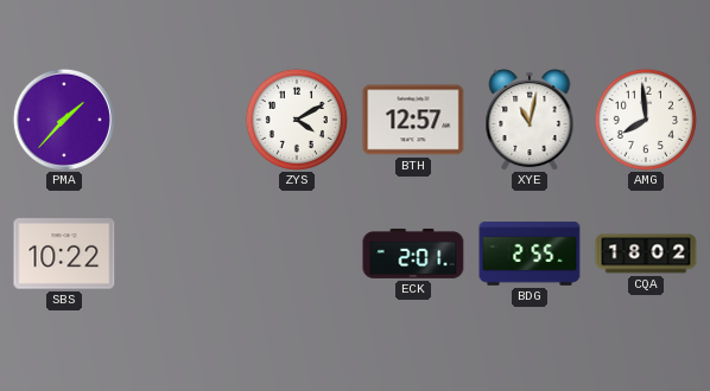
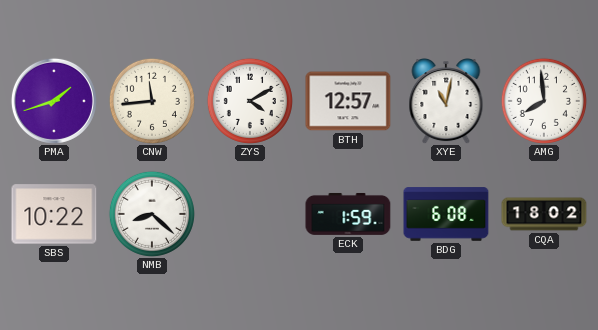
PMA: 1:37 -> 1:42 (54, 101)
CNW: none -> 11:44 (152, 101)
NMB: none -> 8:22 (152, 214)
ECK: 2:01 -> 1:59 (348, 214)
BDG: 2:55 -> 6:08 (446, 214)
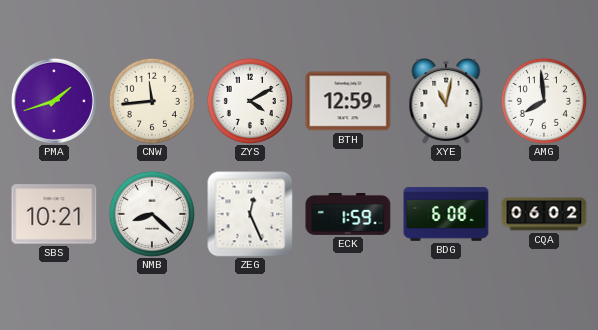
BTH: 12:57 -> 12:59 (348, 101)
SBS: 10:22 -> 10:21 (54, 214)
ZEG: none -> 12:26 (250, 214)
CQA: 18:02 -> 06:02 (544, 214)
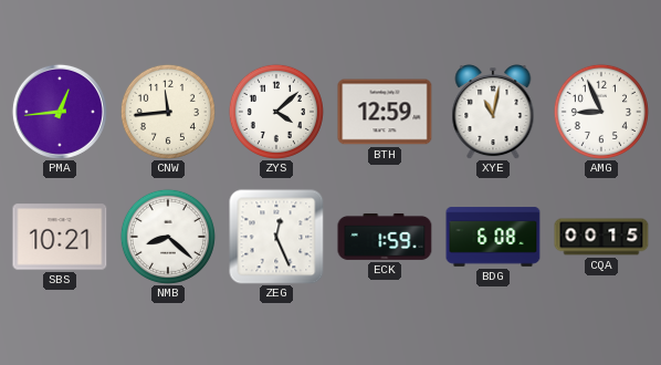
PMA: 1:42 -> 12:44 (60, 112)
ZYS: 4:10 -> 4:08 (276, 112)
AMG: 7:59 -> 8:56 (601, 112)
CQA: 06:02 -> 00:15 (601, 237)
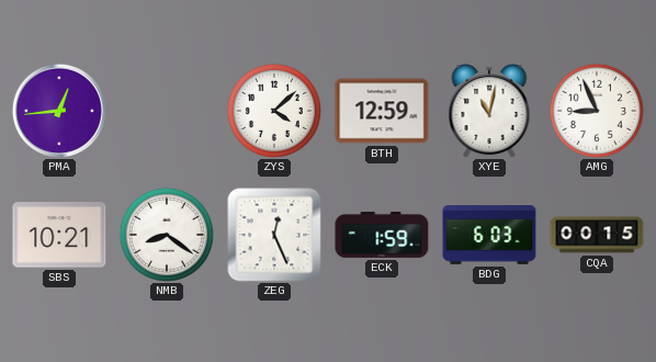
CNW: 11:44 -> none (168, 112)
NMB: 8:22 -> 8:21 (167, 235)
BDG: 6:08 -> 6:03 (489, 235)
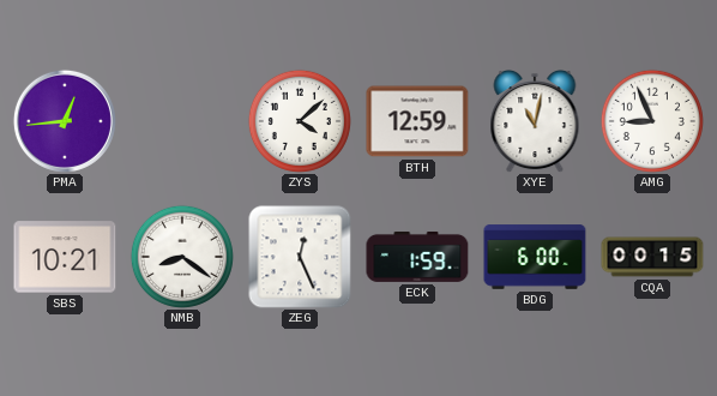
BDG: 6:03 -> 6:00 (535, 257)
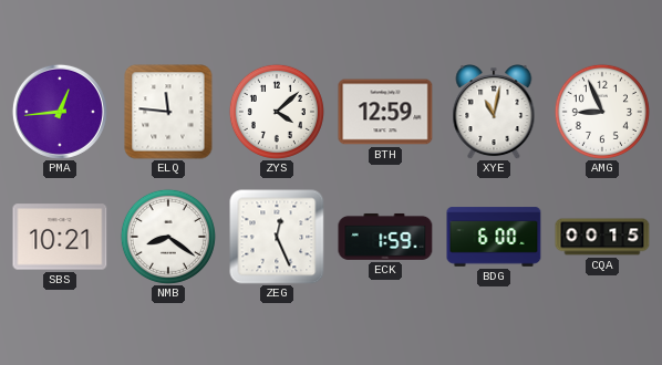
ELQ: none -> 11:46 (168, 112)
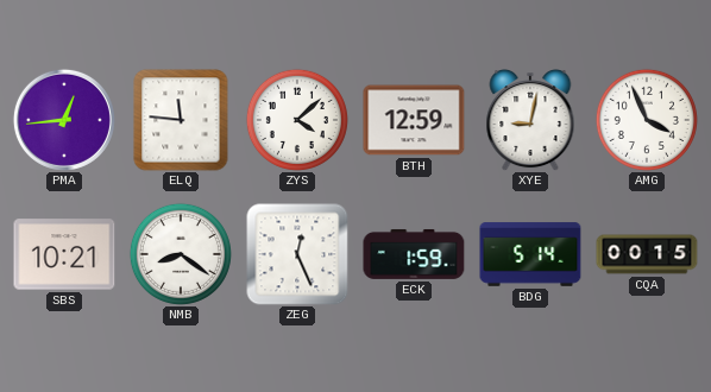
XYE: 11:02 -> 9:02 (530, 121)
AMG: 8:56 -> 3:56 (647, 120)
BDG: 6:00 -> 5:14 (530, 254)
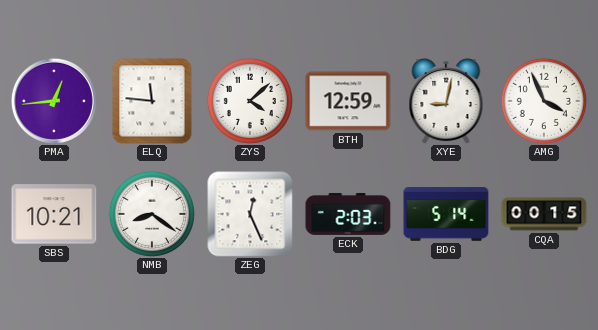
ECK: 1:59 -> 2:03 (348, 214)
